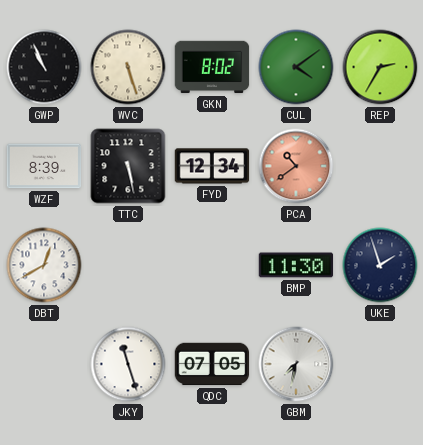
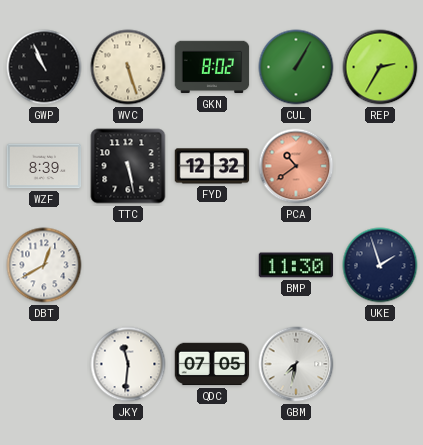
CUL: 4:09 -> 1:05 (296, 67)
FYD: 12:34 -> 12:32 (212, 166)
JKY: 11:27 -> 11:31 (128, 364)
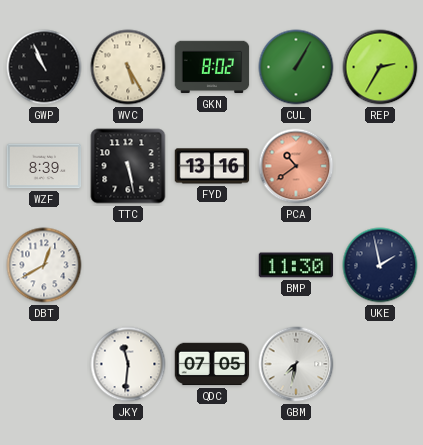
WVC: 5:27 -> 5:25 (128, 67)
FYD: 12:32 -> 13:16 (212, 166)
UKE: 1:57 -> 1:58 (380, 265)
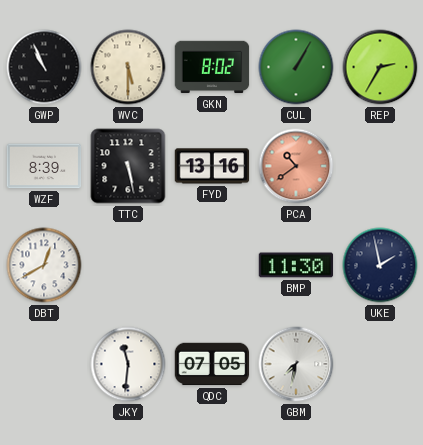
WVC: 5:25 -> 5:30 (128, 67)
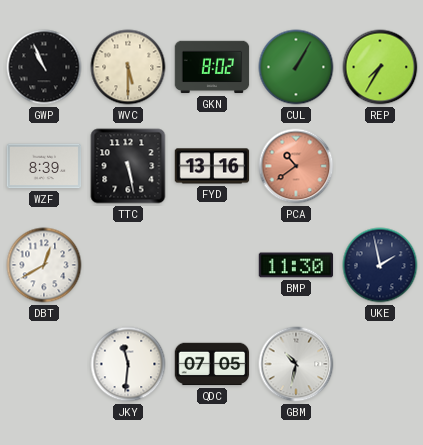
REP: 2:35 -> 7:35 (380, 67)
GBM: 7:32 -> 10:32 (296, 364)
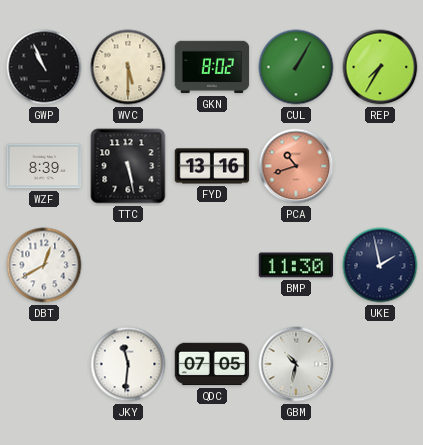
PCA: 10:39 -> 10:42 (296, 166)
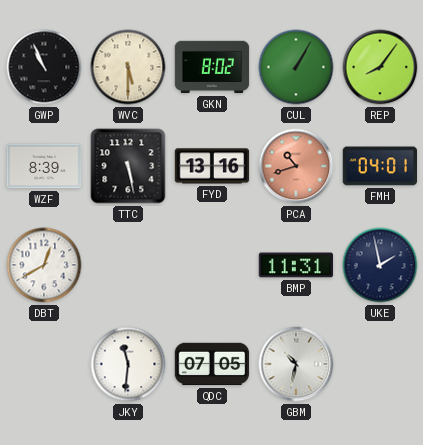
REP: 7:35 -> 8:06 (380, 67)
FMH: none -> 04:01 (380, 166)
BMP: 11:30 -> 11:31 (296, 265)
